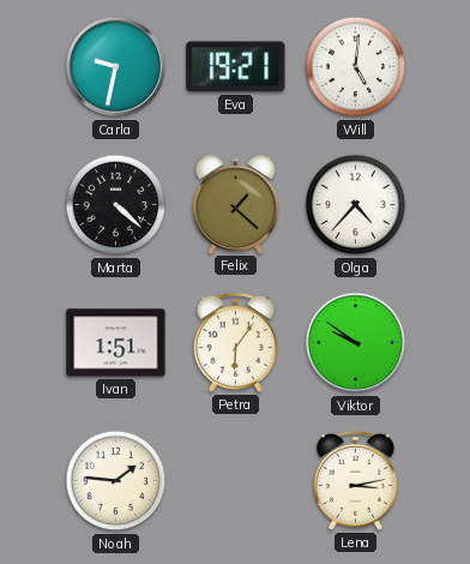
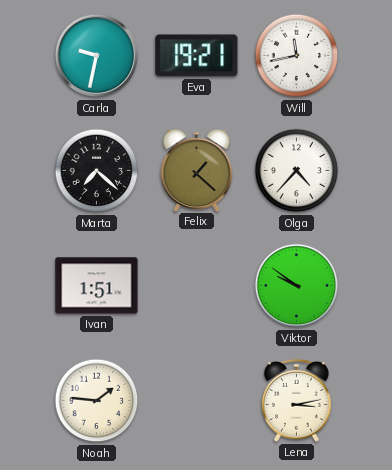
Will: 5:01 -> 11:43 (297, 56)
Marta: 4:22 -> 7:22 (97, 171)
Petra: 6:06 -> none (236, 342)
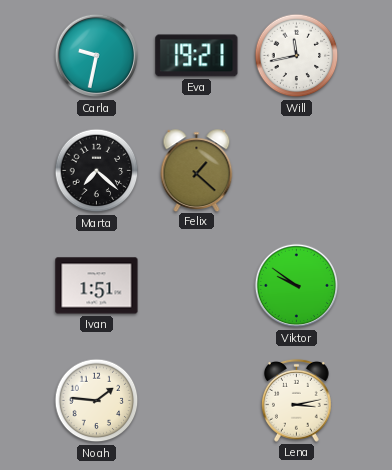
Olga: 4:37 -> none (297, 171)
